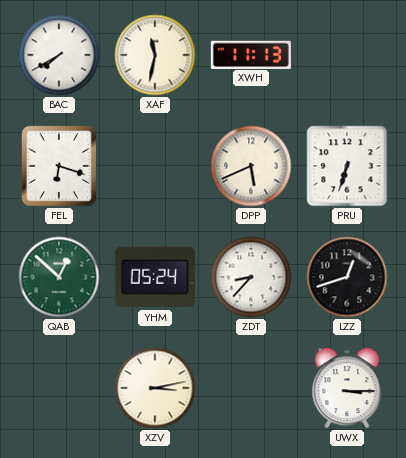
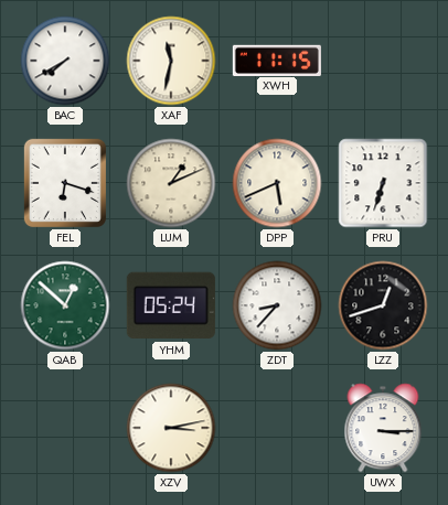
XWH: 11:13 -> 11:15 (277, 60)
LUM: none -> 1:11 (171, 183)
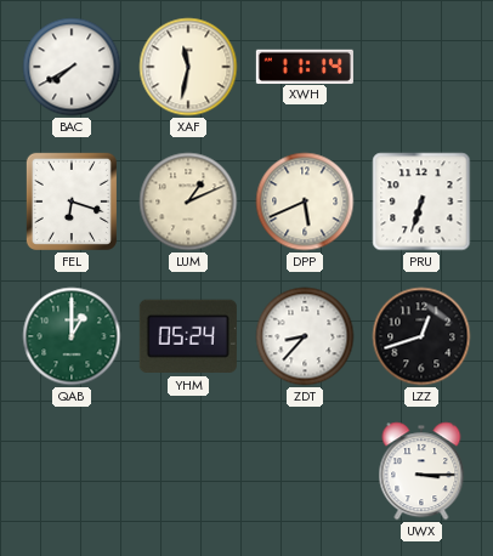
XWH: 11:15 -> 11:14 (305, 66)
QAB: 12:52 -> 1:00 (72, 336)
XZV: 3:13 -> none (171, 428)
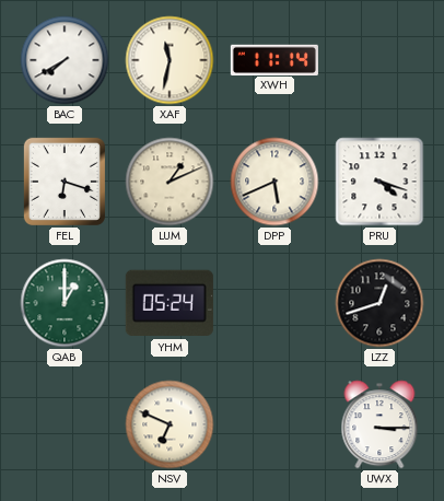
PRU: 6:33 -> 4:18 (379, 182)
ZDT: 8:37 -> none (305, 336)
NSV: none -> 6:49 (170, 424)
